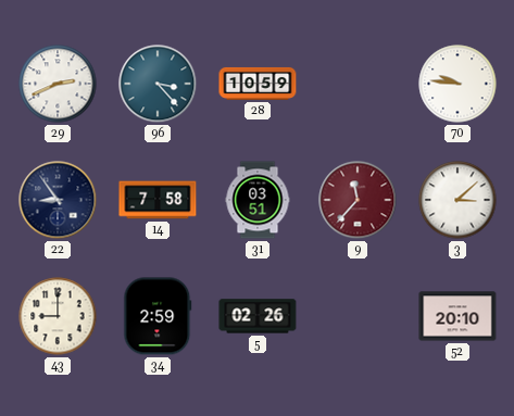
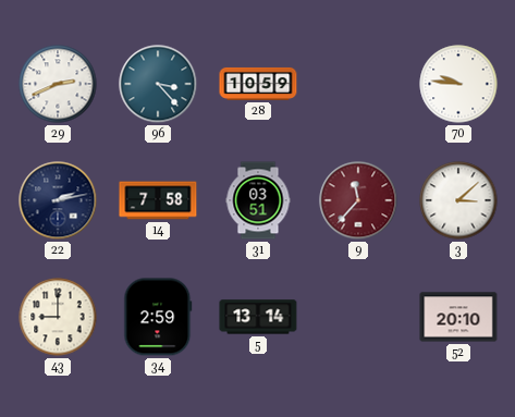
22: 8:54 -> 2:13 (58, 200)
5: 02:26 -> 13:14 (258, 317)
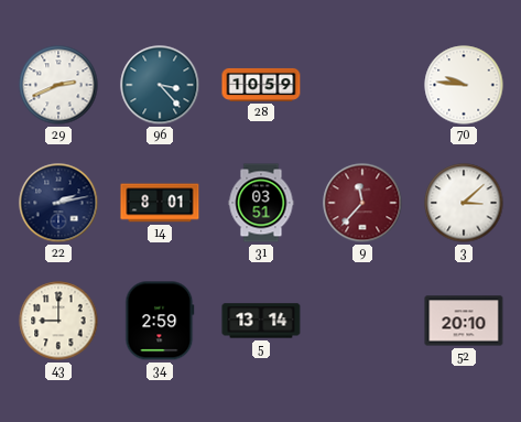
14: 7:58 -> 8:01 (160, 203)
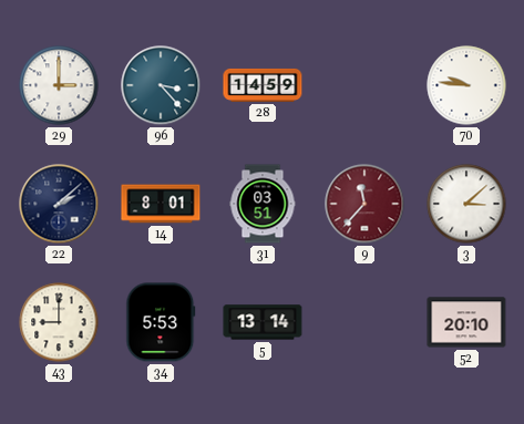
29: 2:41 -> 3:00 (59, 85)
28: 10:59 -> 14:59 (263, 85)
22: 2:13 -> 2:08 (59, 204)
34: 2:59 -> 5:53 (161, 322)
